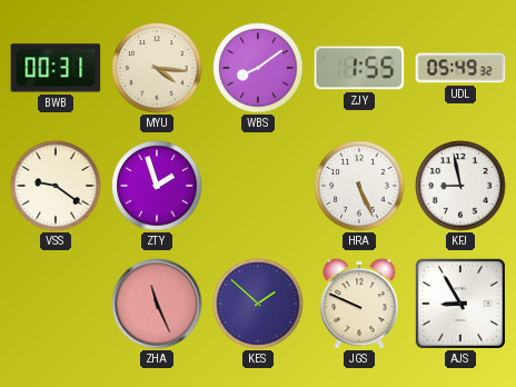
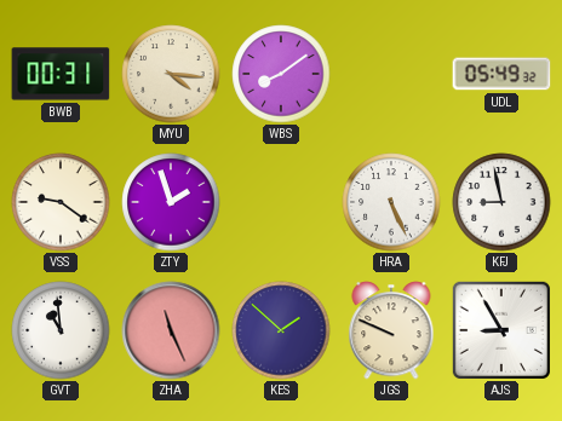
ZJY: 1:55 -> none (359, 68)
GVT: none -> 10:59 (61, 330)
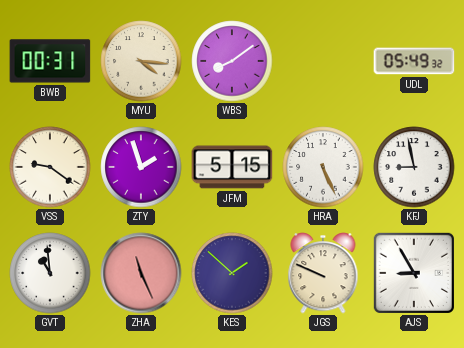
JFM: none -> 5:15 (232, 167)
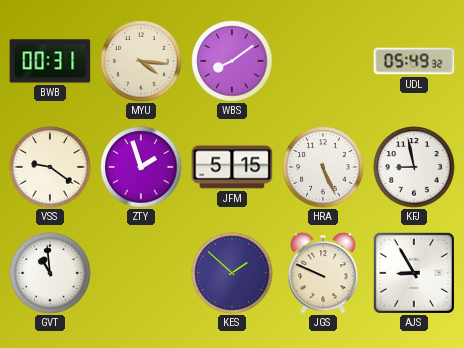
ZHA: 11:26 -> none (141, 273)
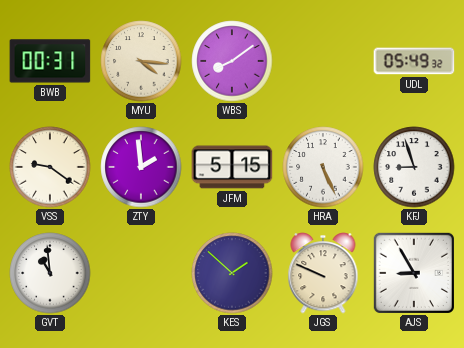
ZTY: 1:57 -> 1:59 (141, 167)
KFJ: 8:58 -> 8:57 (414, 167)
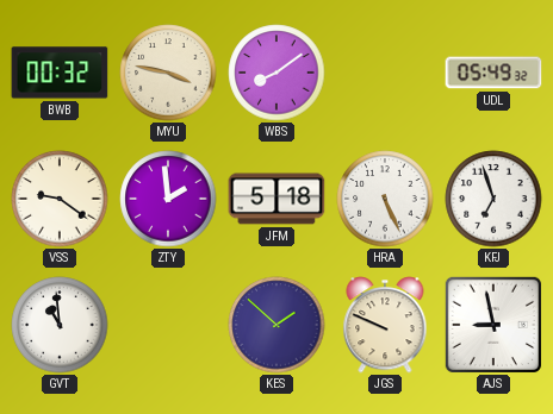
BWB: 00:31 -> 00:32 (60, 73)
MYU: 4:16 -> 3:47 (168, 73)
JFM: 5:15 -> 5:18 (276, 199)
KFJ: 8:57 -> 6:57 (493, 199)
AJS: 8:55 -> 8:58 (493, 325)
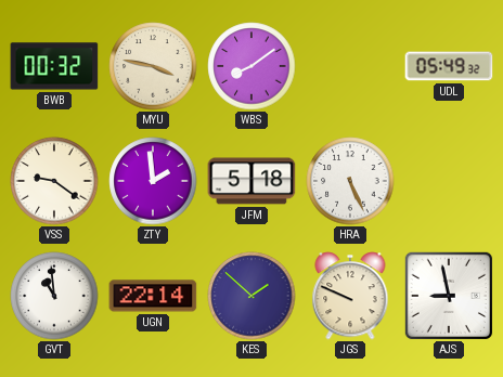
KFJ: 6:57 -> none (493, 199)
UGN: none -> 22:14 (153, 296)
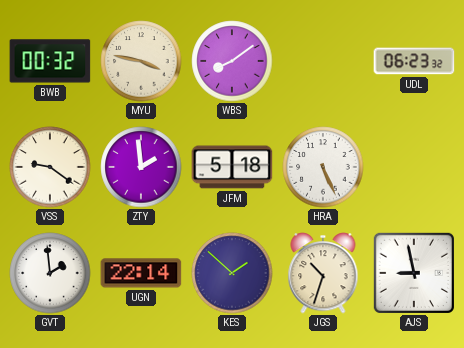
UDL: 05:49 -> 06:23 (414, 61)
GVT: 10:59 -> 1:59 (50, 273)
JGS: 9:49 -> 10:33 (323, 273)
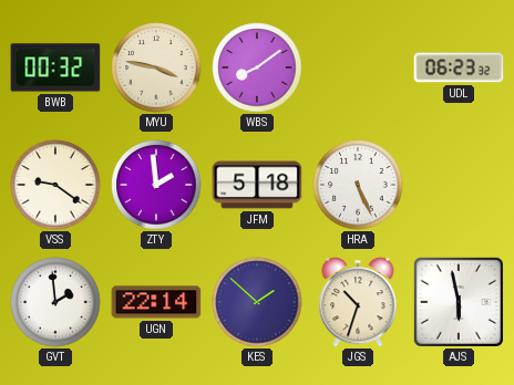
AJS: 8:58 -> 5:58 (459, 302)
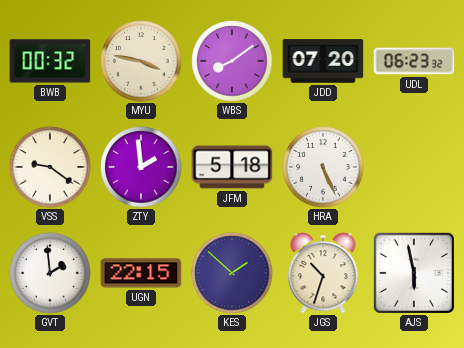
JDD: none -> 07:20 (323, 61)
UGN: 22:14 -> 22:15 (141, 273)
